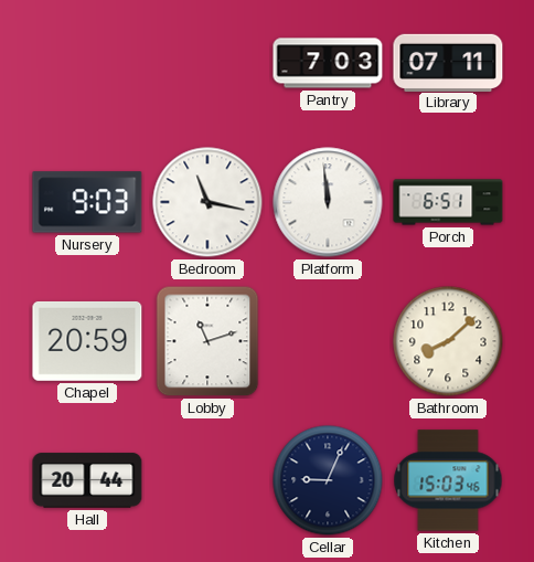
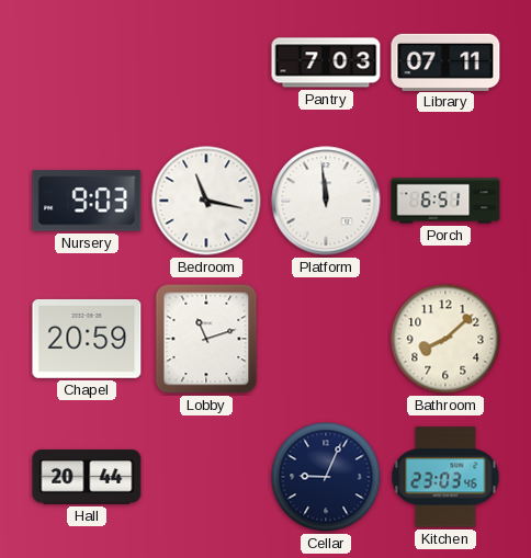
Kitchen: 15:03 -> 23:03 (445, 477)
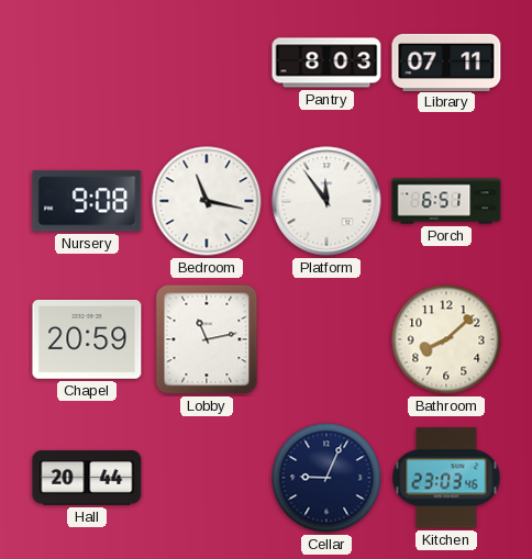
Pantry: 7:03 -> 8:03 (326, 63)
Nursery: 9:03 -> 9:08 (87, 201)
Platform: 11:59 -> 11:54 (326, 201)
Lobby: 11:12 -> 11:13 (207, 339)
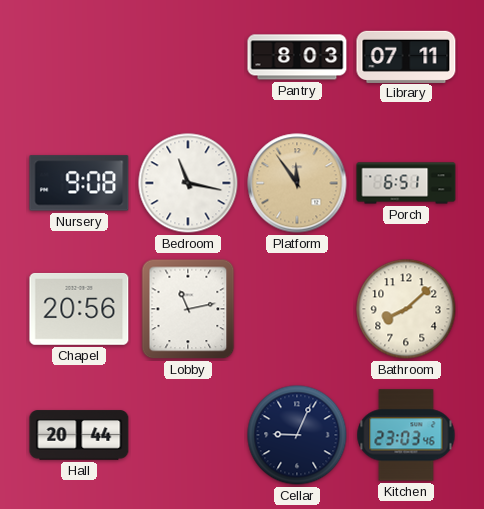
Platform dial: white -> champagne (297, 183)
Chapel: 20:59 -> 20:56 (79, 309)
